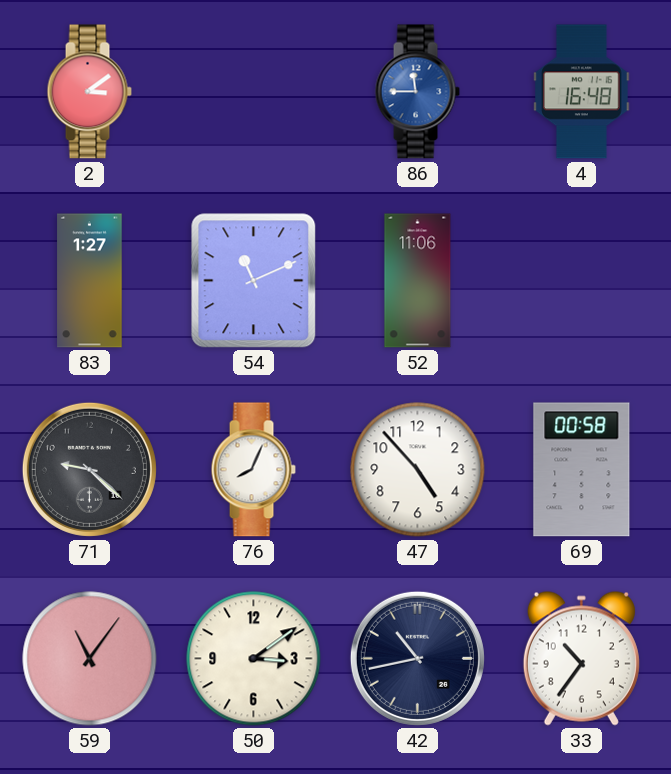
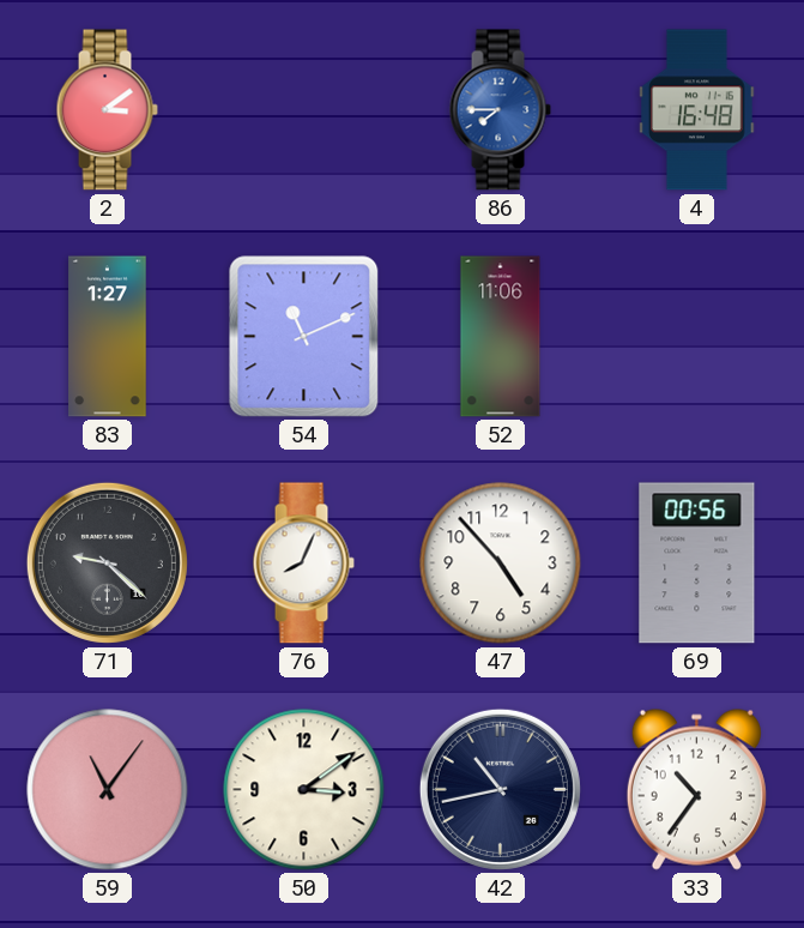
86: 11:45 -> 7:45 (500, 110)
69: 00:58 -> 00:56 (697, 564)
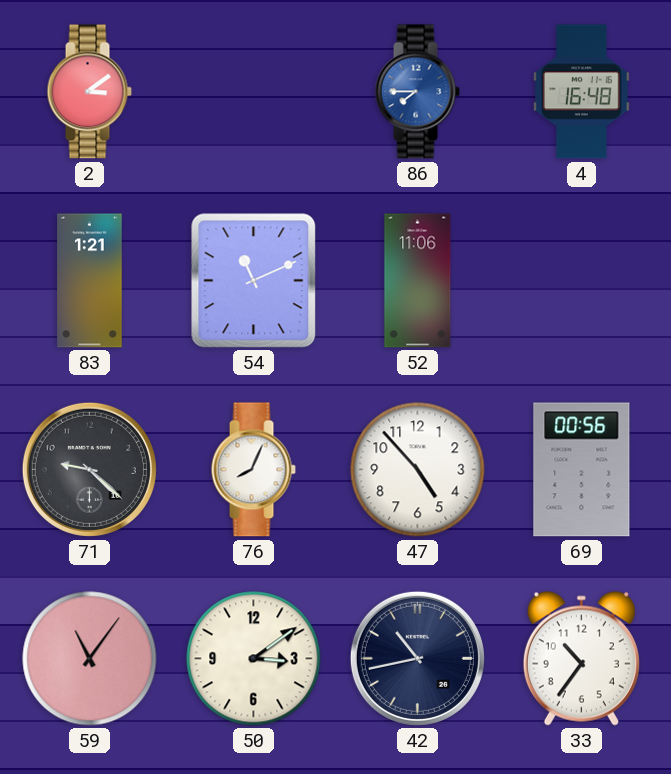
83: 1:27 -> 1:21 (90, 281)
